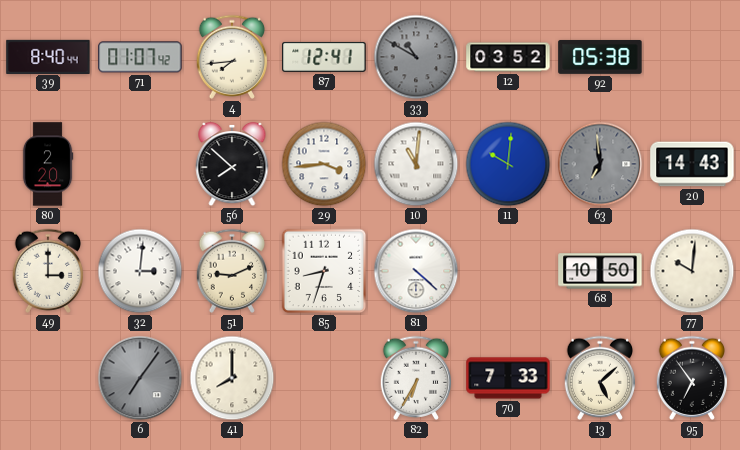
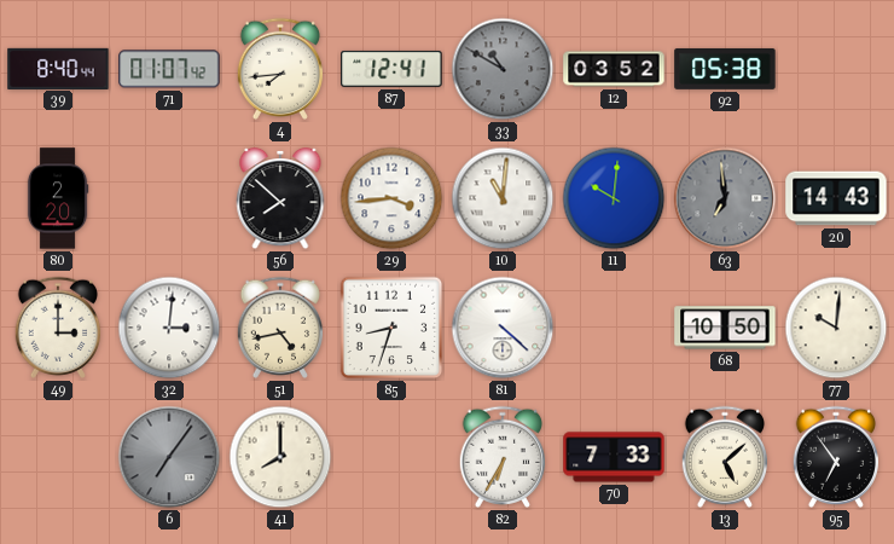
51: 9:11 -> 4:43 (279, 328)
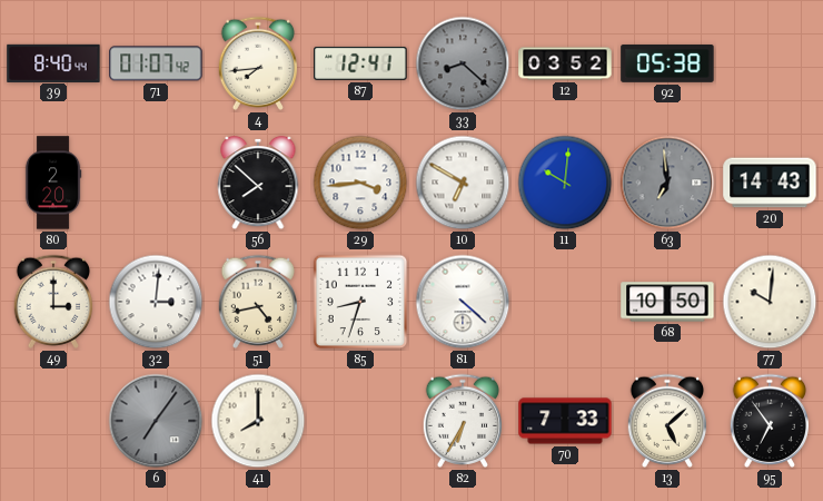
33: 10:50 -> 8:22 (463, 63)
10: 11:01 -> 6:50 (463, 183)
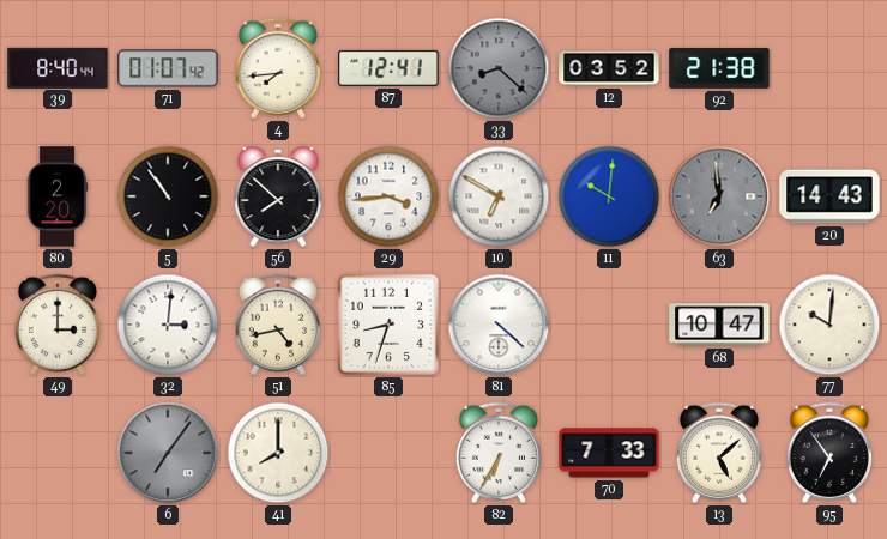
92: 05:38 -> 21:38 (719, 68)
5: none -> 10:54 (168, 196)
68: 10:50 -> 10:47 (719, 325)
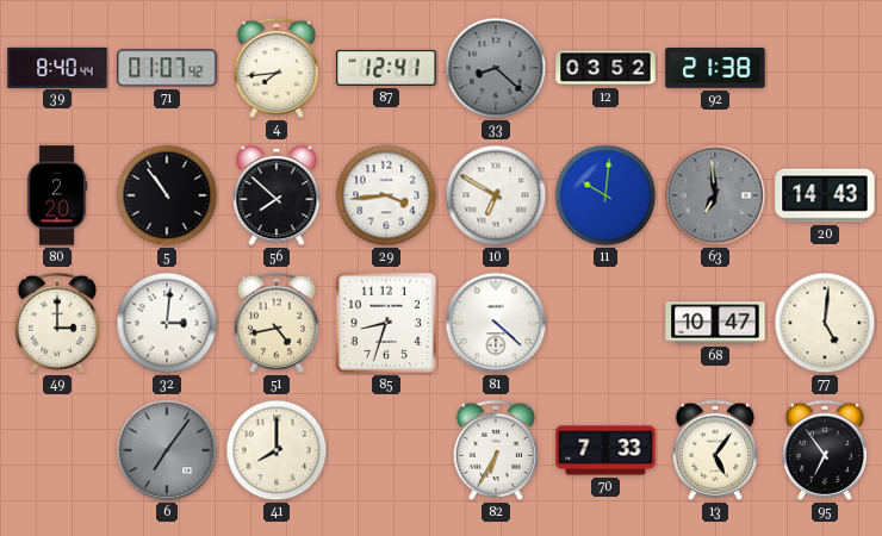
77: 10:01 -> 5:01 (825, 323)
13: 5:08 -> 5:06 (714, 450)
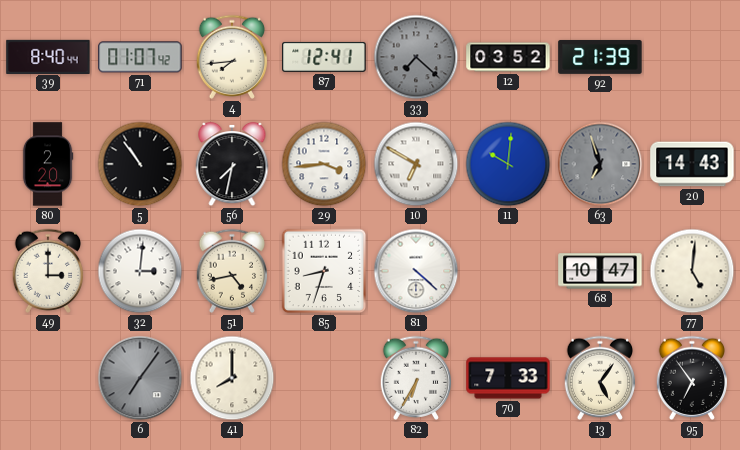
33: 8:22 -> 7:22 (416, 57)
92: 21:38 -> 21:39 (600, 57)
56: 7:52 -> 7:32 (232, 164)
63: 6:59 -> 6:57 (600, 164)
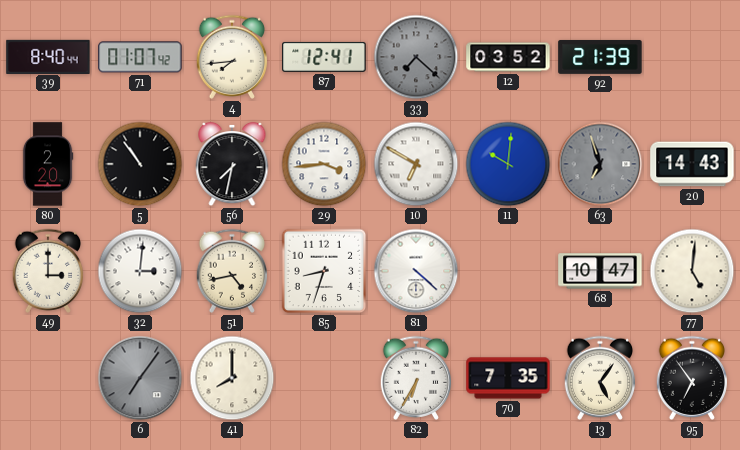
70: 7:33 -> 7:35 (508, 378)
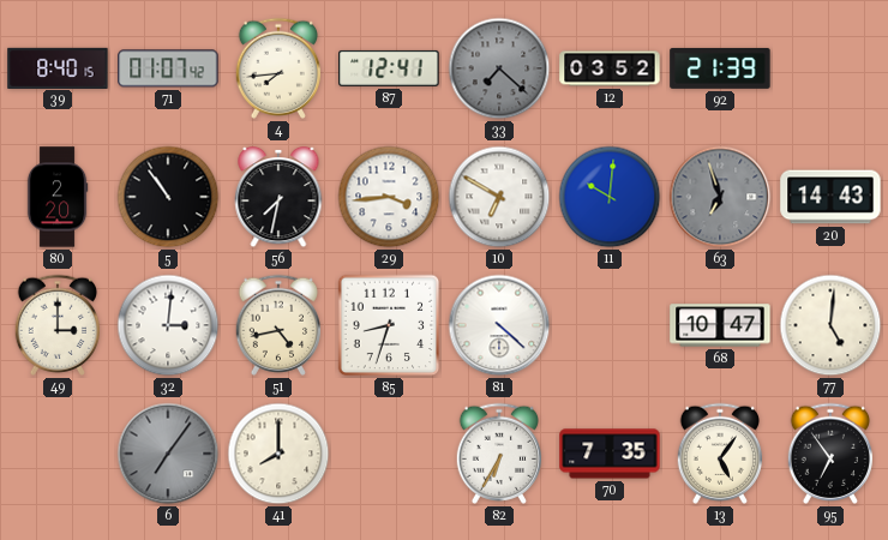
39: 8:40:44 -> 8:40:15 (58, 67)
